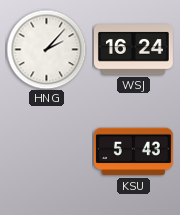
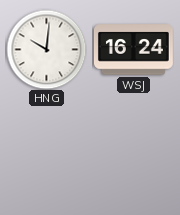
HNG: 2:07 -> 10:01 (46, 49)
KSU: 5:43 -> none (133, 152)
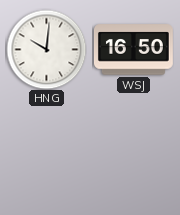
WSJ: 16:24 -> 16:50 (134, 50)
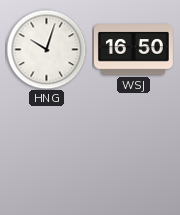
HNG: 10:01 -> 10:03 (46, 49)
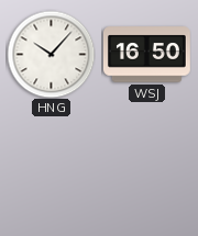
HNG: 10:03 -> 10:07 (51, 54)
